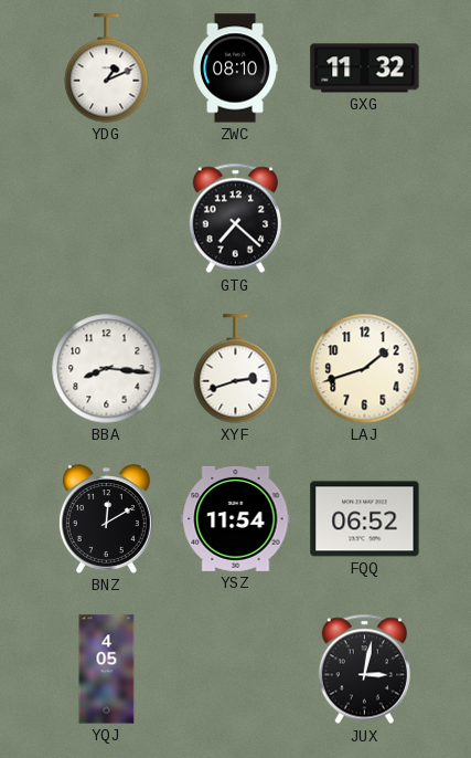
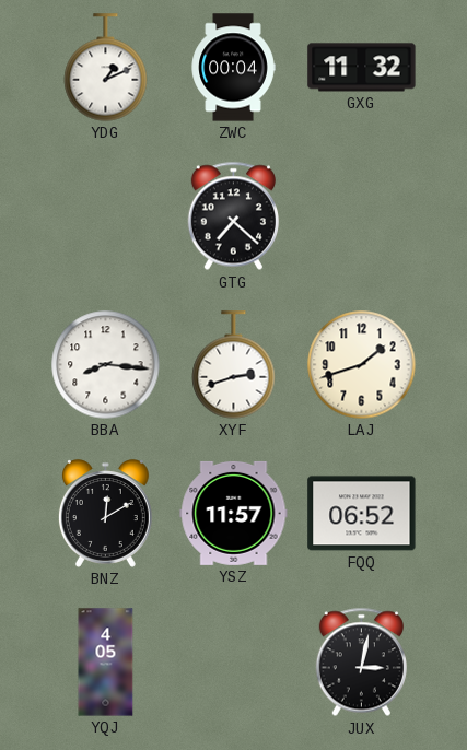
ZWC: 08:10 -> 00:04 (233, 68)
YSZ: 11:54 -> 11:57 (234, 513)
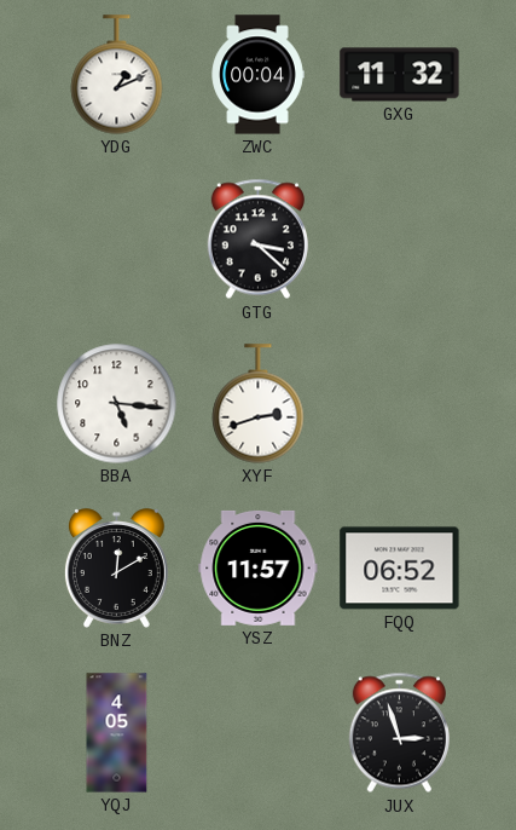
GTG: 7:22 -> 3:22 (257, 240)
BBA: 8:16 -> 5:16 (117, 404)
LAJ: 1:42 -> none (362, 365)
JUX: 3:02 -> 2:57 (399, 733)
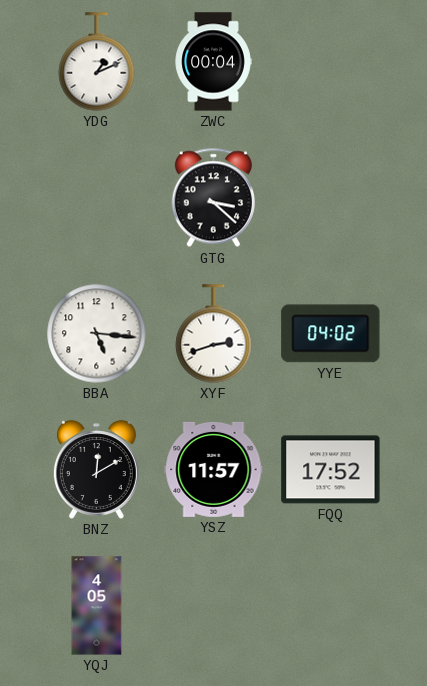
GXG: 11:32 -> none (400, 75)
YYE: none -> 04:02 (331, 334)
FQQ: 06:52 -> 17:52 (331, 470)
JUX: 2:57 -> none (399, 733)
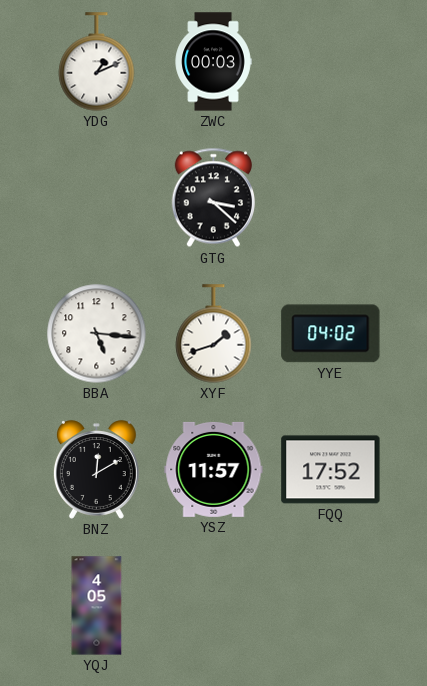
ZWC: 00:04 -> 00:03 (213, 62)
XYF: 2:42 -> 1:42 (214, 334)
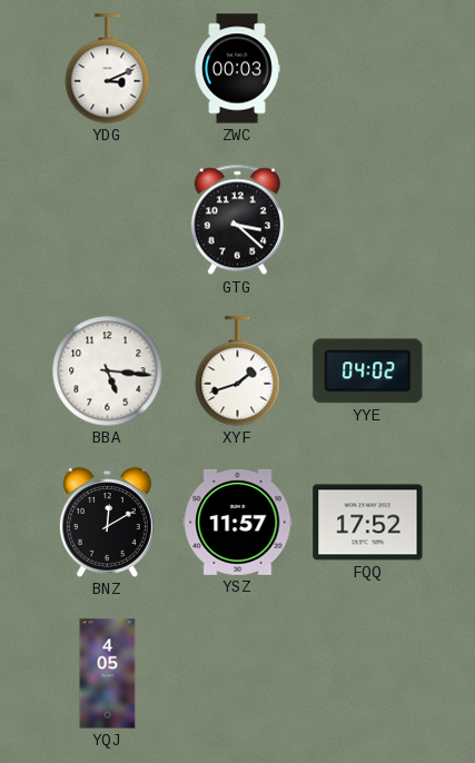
YDG: 1:11 -> 3:11 (108, 69)
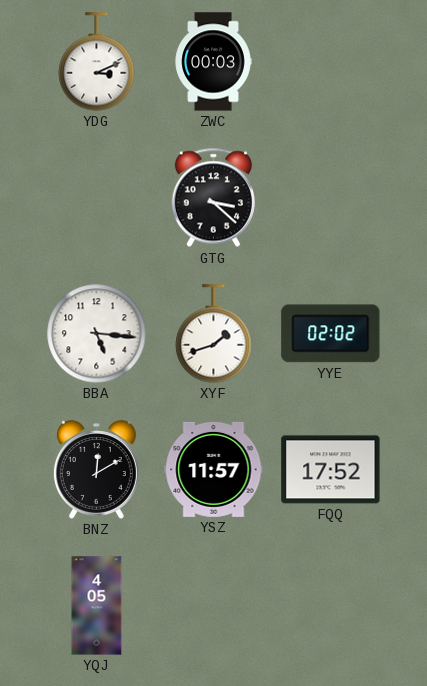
YYE: 04:02 -> 02:02 (331, 334)
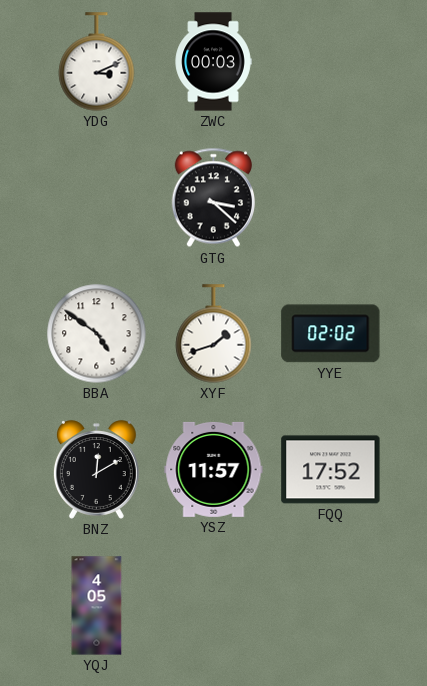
BBA: 5:16 -> 4:51 (97, 334)
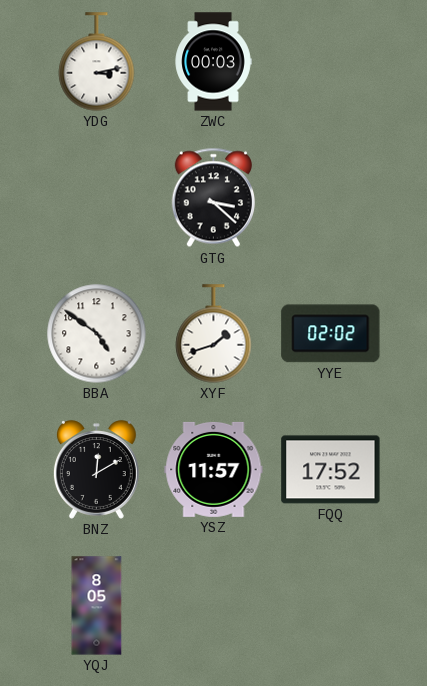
YDG: 3:11 -> 3:13 (97, 62)
YQJ: 4:05 -> 8:05 (97, 606)
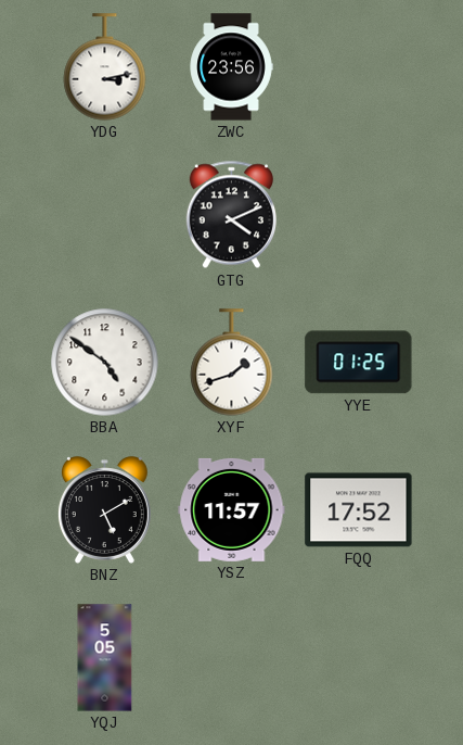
ZWC: 00:03 -> 23:56 (231, 67)
GTG: 3:22 -> 4:11 (231, 215)
YYE: 02:02 -> 01:25 (359, 363)
BNZ: 12:10 -> 5:10 (104, 510)
YQJ: 8:05 -> 5:05 (105, 658)
